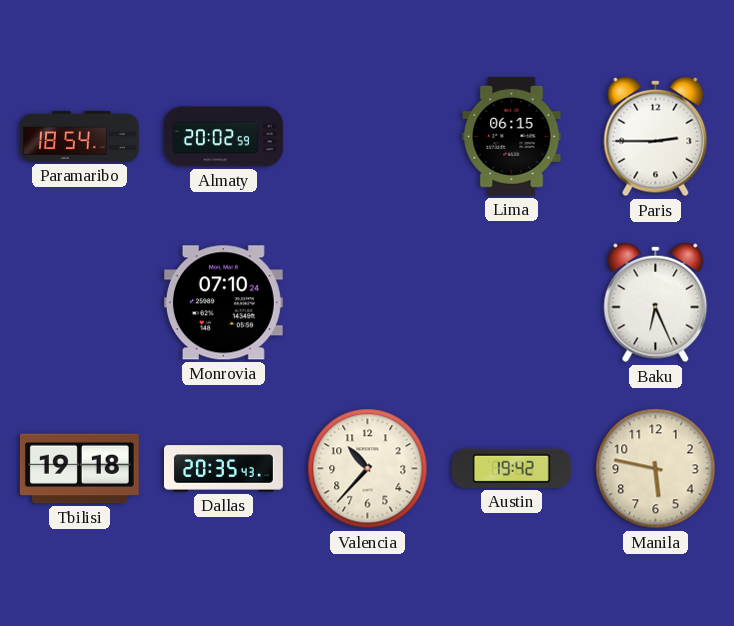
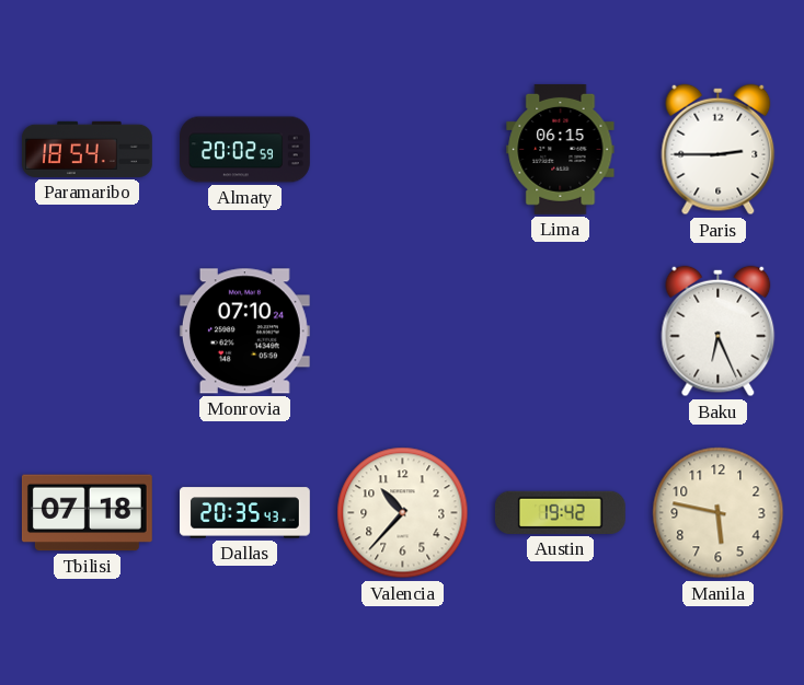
Tbilisi: 19:18 -> 07:18 (87, 513)
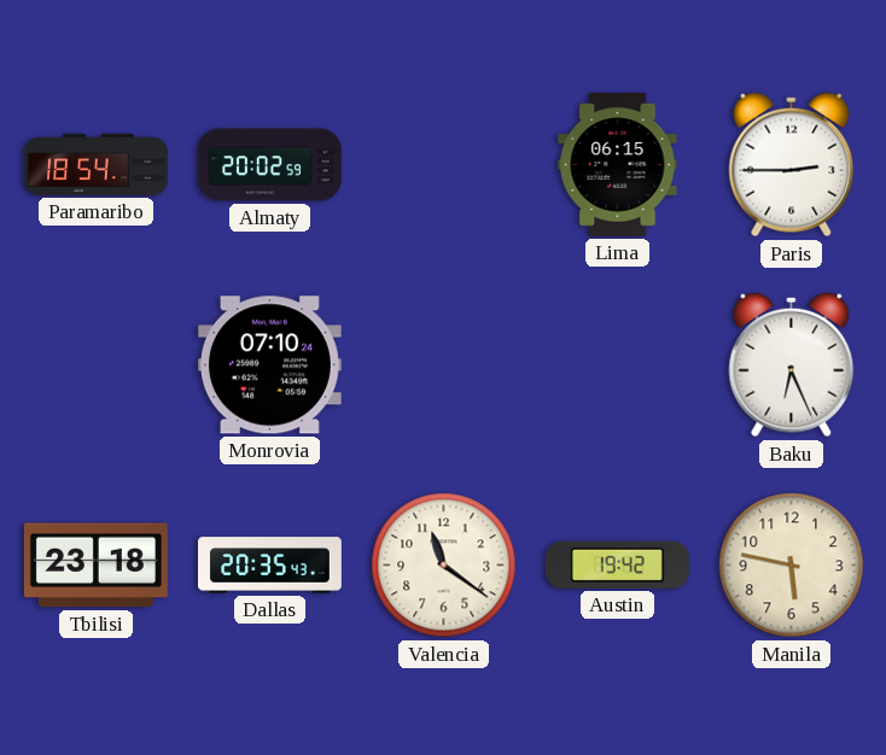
Tbilisi: 07:18 -> 23:18 (95, 566)
Valencia: 10:37 -> 11:21 (444, 566)
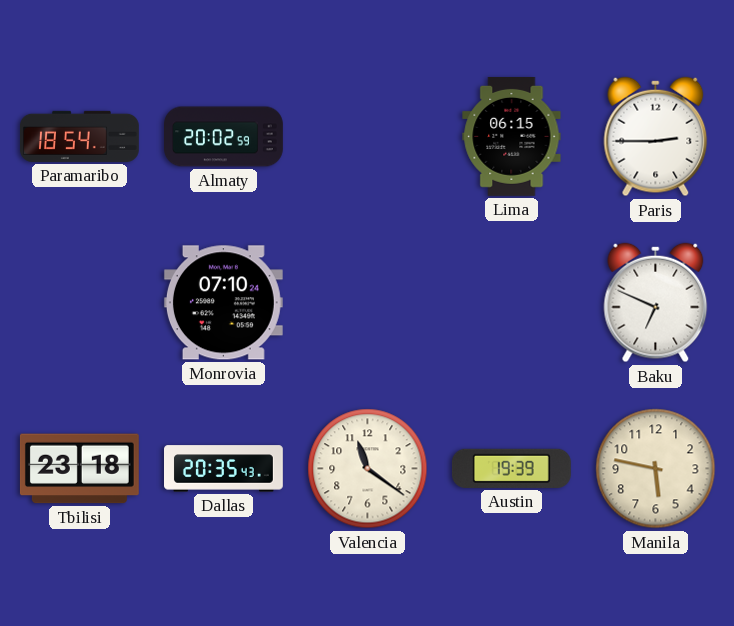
Baku: 6:26 -> 6:49 (656, 303)
Austin: 19:42 -> 19:39 (511, 468)
